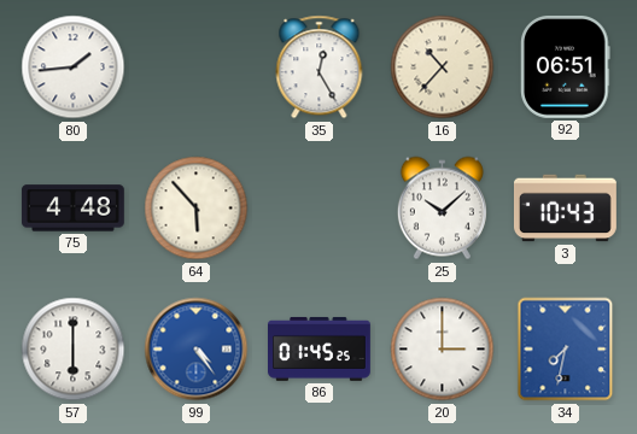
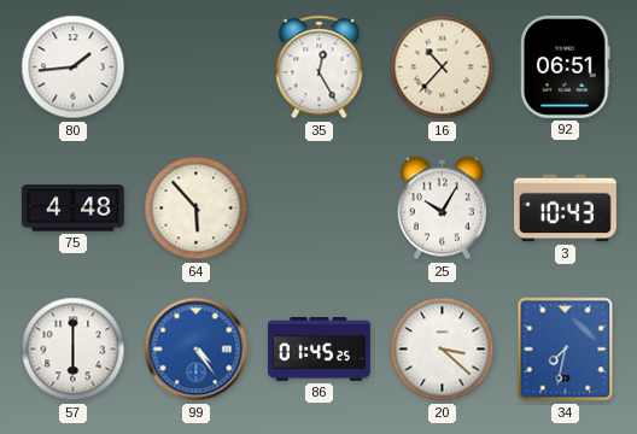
25: 10:08 -> 10:05 (442, 209)
20: 3:00 -> 3:22 (443, 350)
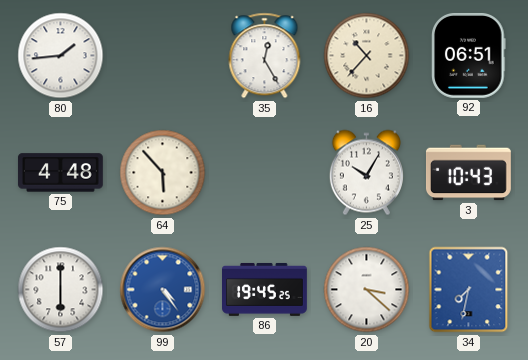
86: 01:45 -> 19:45 (265, 289)
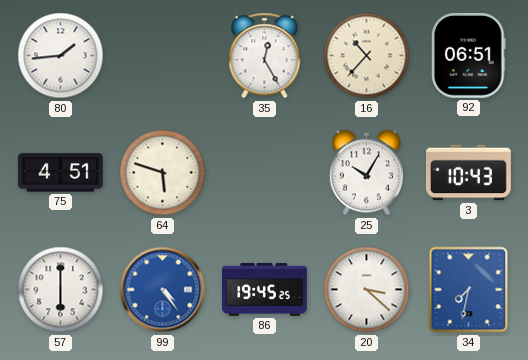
75: 4:48 -> 4:51 (60, 173)
64: 5:53 -> 5:48 (163, 173)
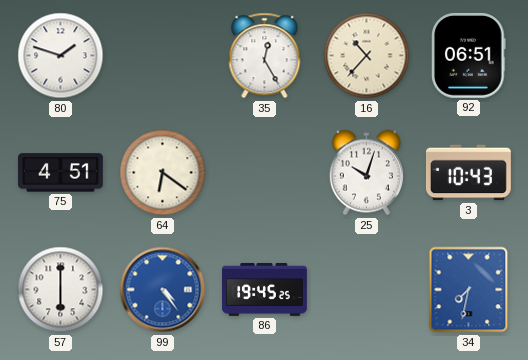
80: 1:44 -> 1:48 (61, 56)
64: 5:48 -> 6:21 (163, 173)
25: 10:05 -> 10:03 (366, 173)
20: 3:22 -> none (367, 290)
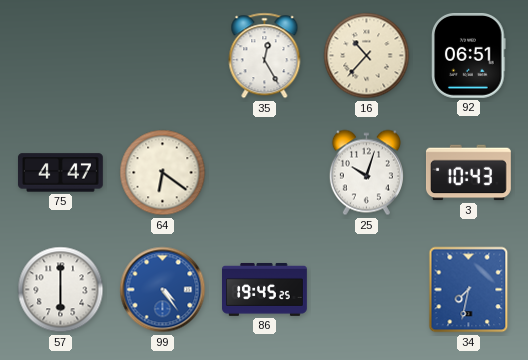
80: 1:48 -> none (61, 56)
75: 4:51 -> 4:47 (60, 173)
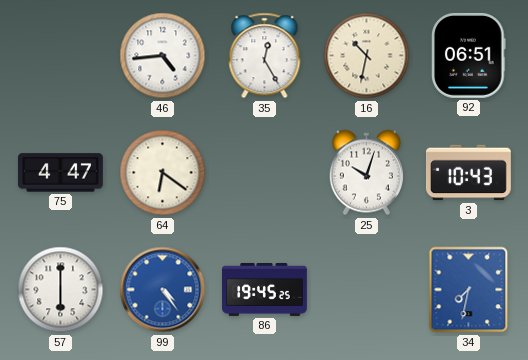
46: none -> 4:44 (163, 56)
16: 10:37 -> 10:32 (367, 56)
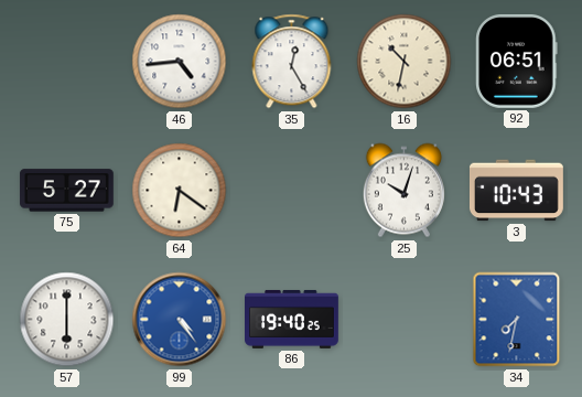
75: 4:47 -> 5:27 (66, 191)
86: 19:45 -> 19:40 (292, 319)
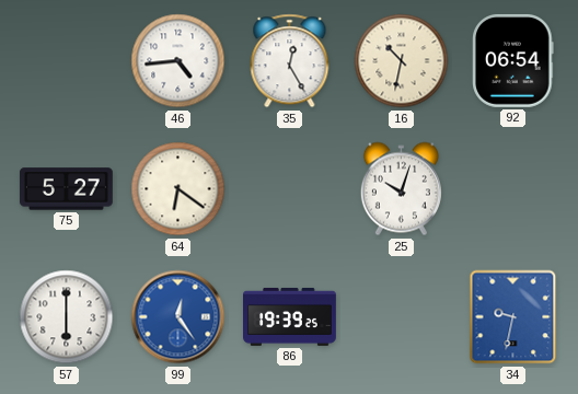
92: 06:51 -> 06:54 (513, 60)
3: 10:43 -> none (516, 191)
99: 4:24 -> 12:24 (178, 317)
86: 19:40 -> 19:39 (290, 316)
34: 7:32 -> 9:32 (513, 317)
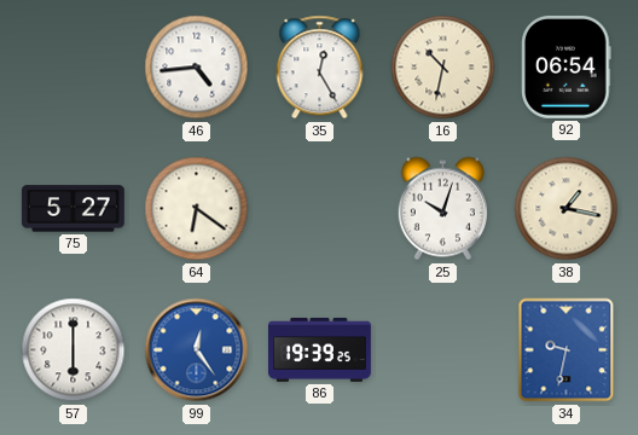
38: none -> 1:17 (567, 209)
